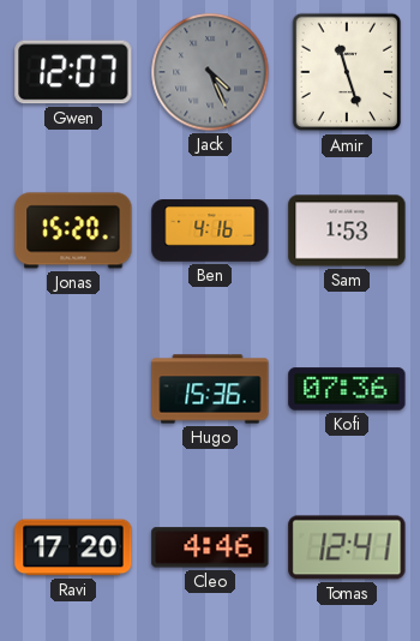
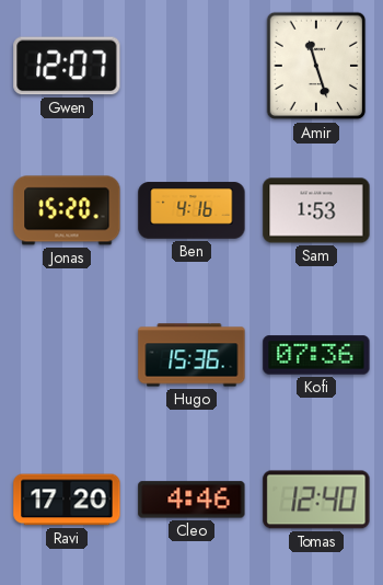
Jack: 4:26 -> none (210, 72)
Tomas: 12:41 -> 12:40 (316, 500)
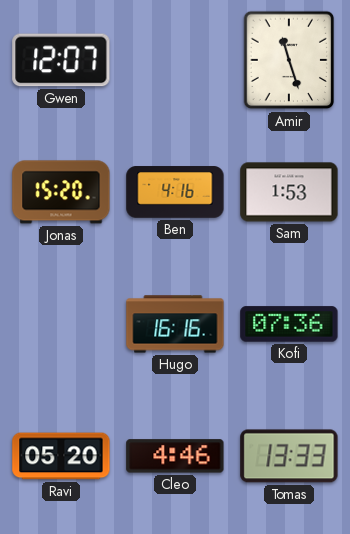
Hugo: 15:36 -> 16:16 (175, 324)
Ravi: 17:20 -> 05:20 (61, 456)
Tomas: 12:40 -> 13:33 (289, 456)
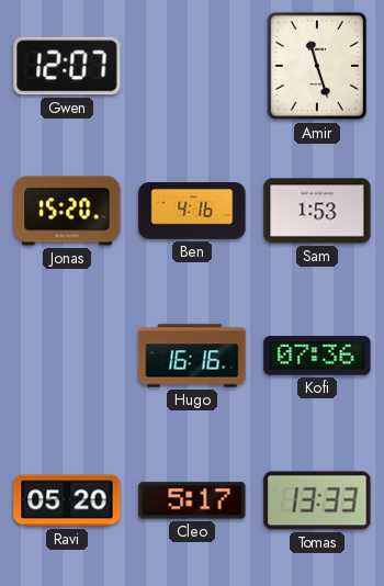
Cleo: 4:46 -> 5:17 (192, 500)
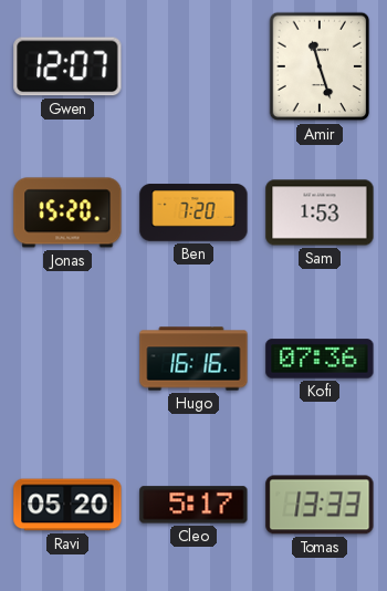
Ben: 4:16 -> 7:20 (193, 212)
